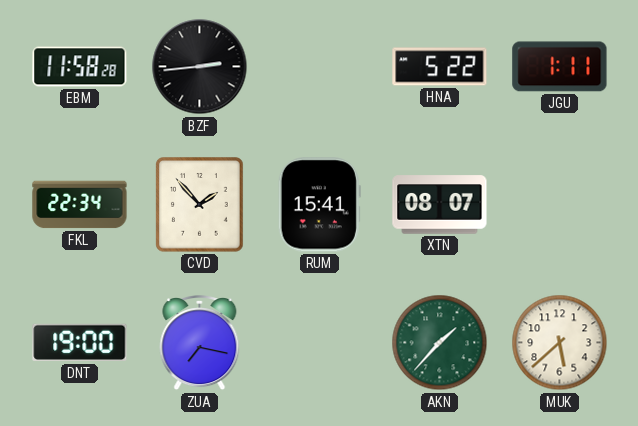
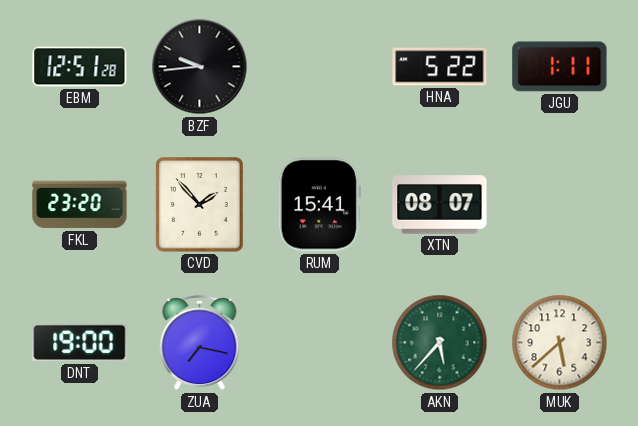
EBM: 11:58 -> 12:51 (80, 67)
BZF: 2:44 -> 9:44 (200, 67)
FKL: 22:34 -> 23:20 (80, 205)
AKN: 1:37 -> 5:37 (440, 343)
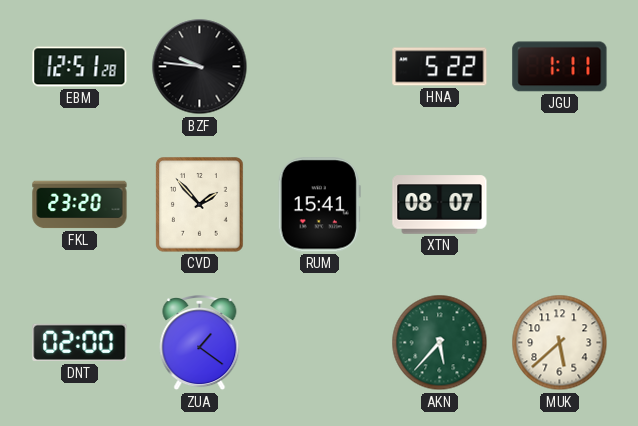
BZF: 9:44 -> 9:46 (200, 67)
DNT: 19:00 -> 02:00 (80, 343)
ZUA: 7:17 -> 1:21 (200, 344)
